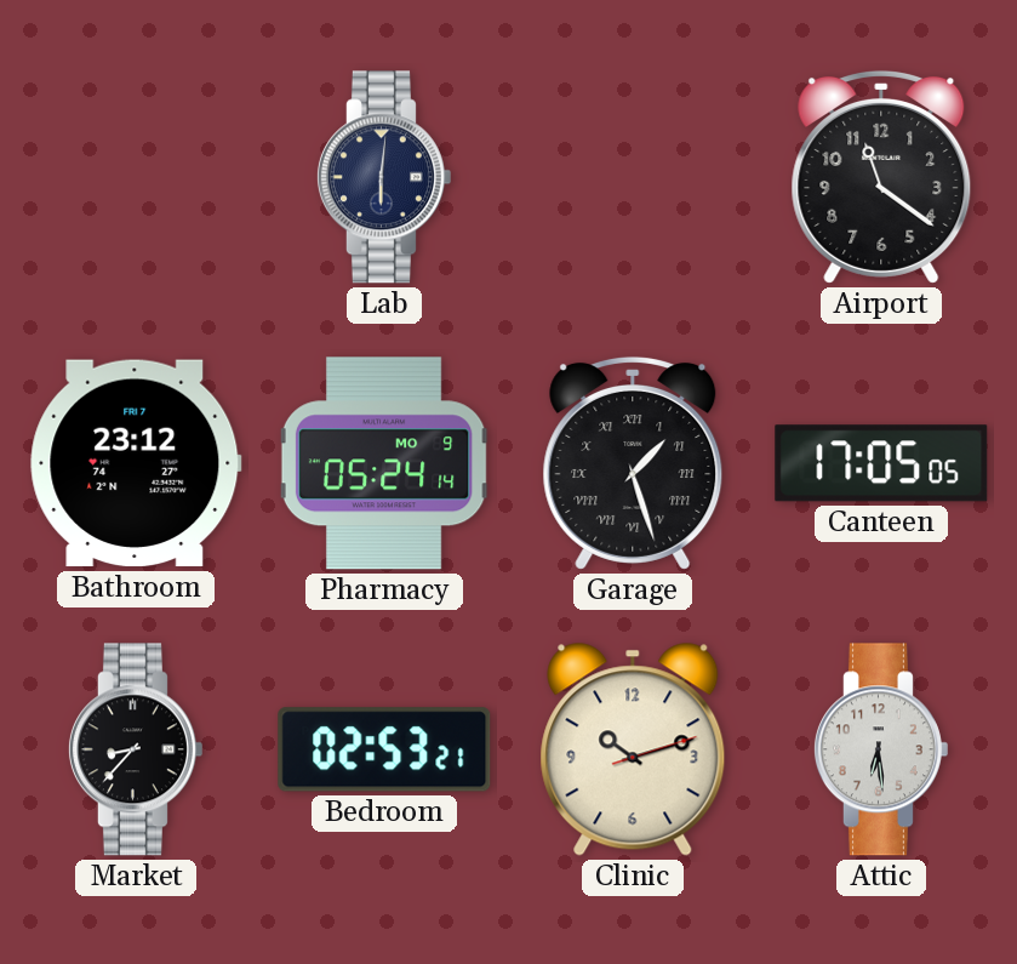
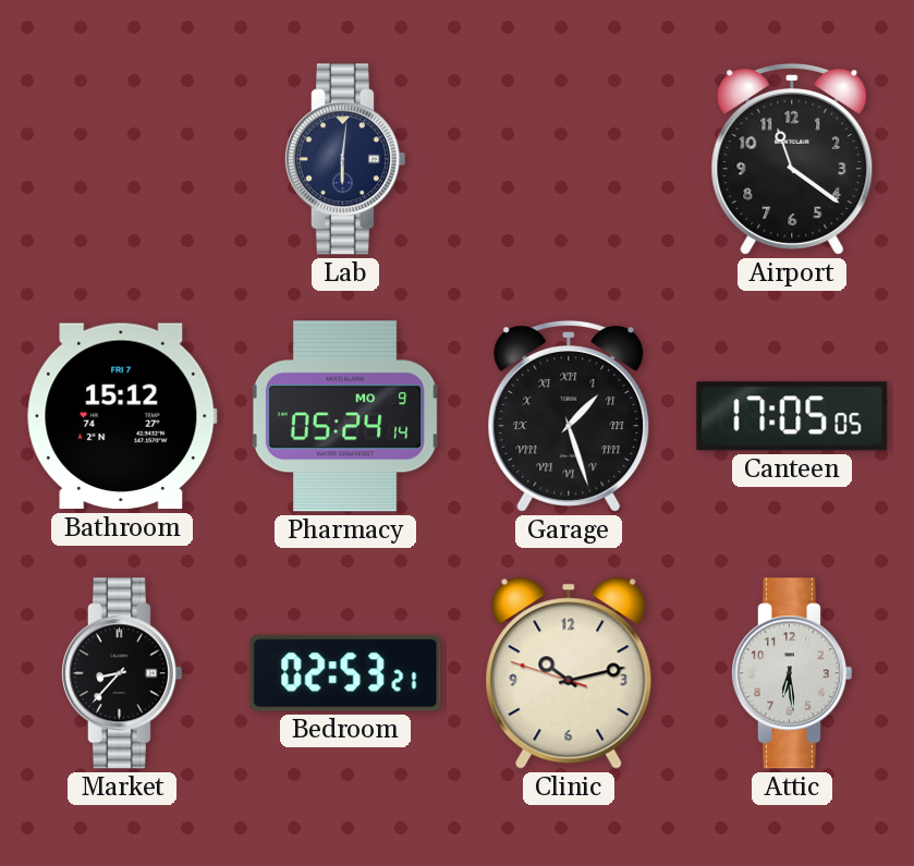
Bathroom: 23:12 -> 15:12 (122, 416)
Clinic: 10:12:12 -> 10:12:48 (569, 673)
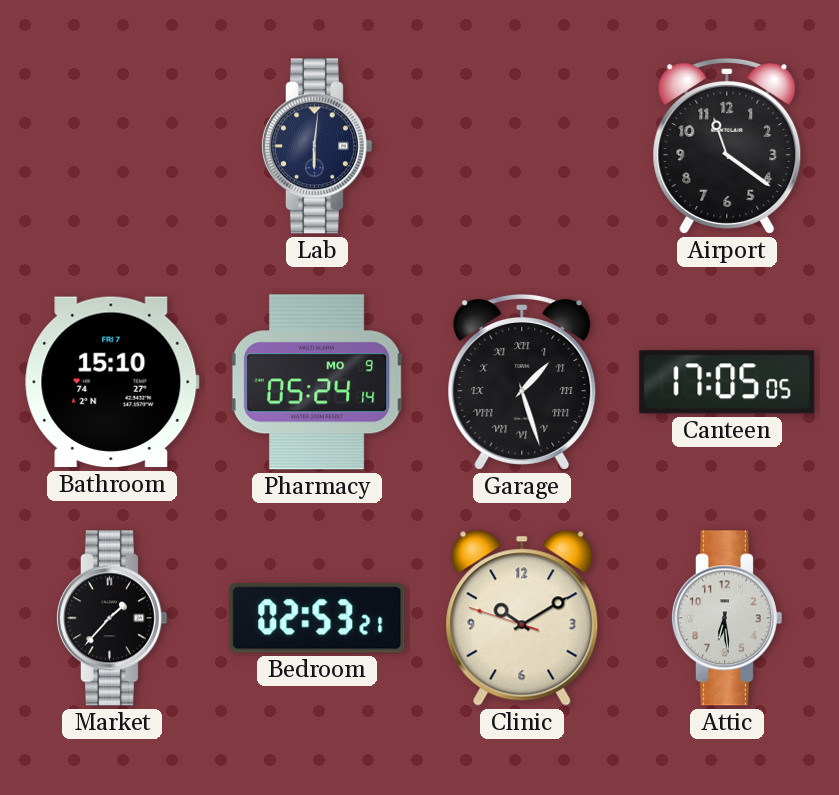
Bathroom: 15:12 -> 15:10 (112, 382)
Market: 8:37 -> 1:37 (111, 618)
Clinic: 10:12 -> 10:09 (522, 618)
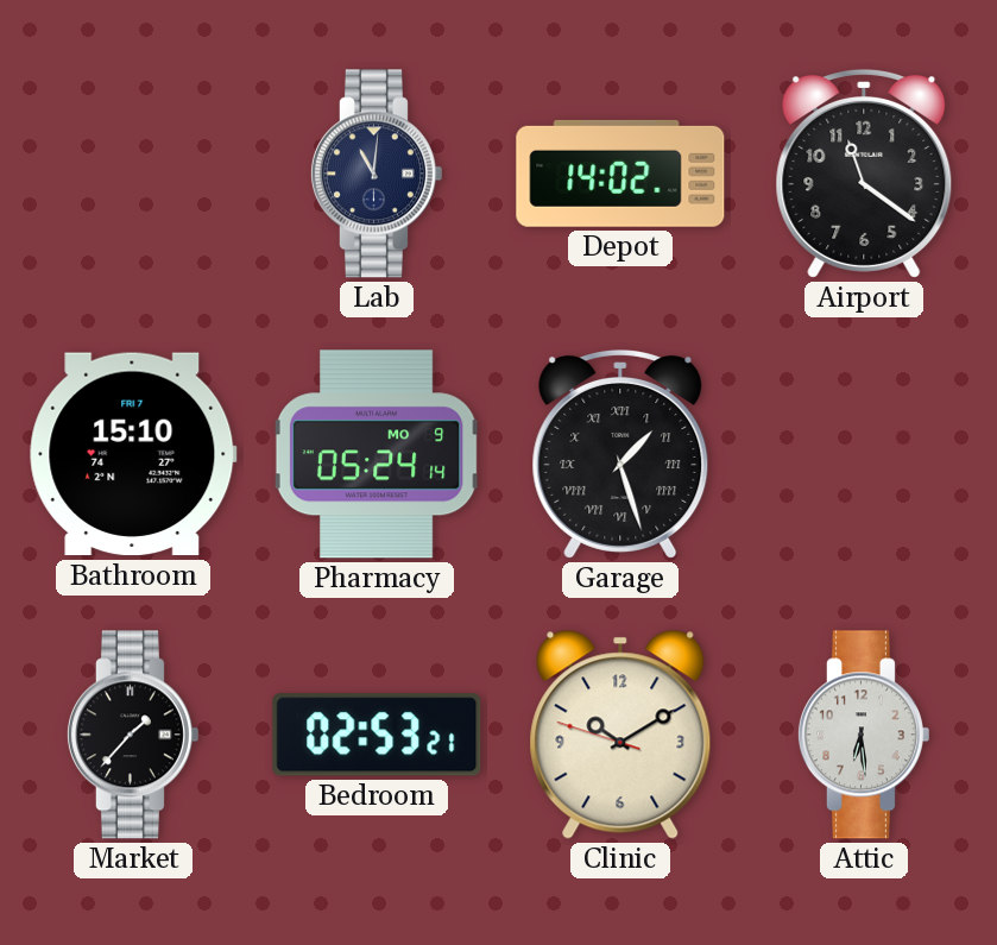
Lab: 6:01 -> 11:01 (376, 174)
Depot: none -> 14:02 (620, 174)
Canteen: 17:05 -> none (727, 382)
